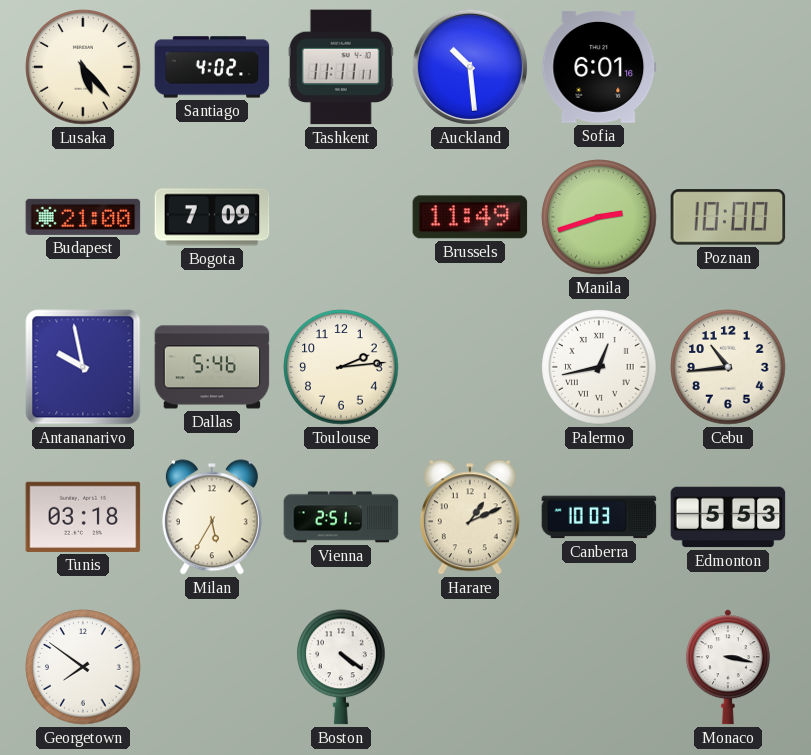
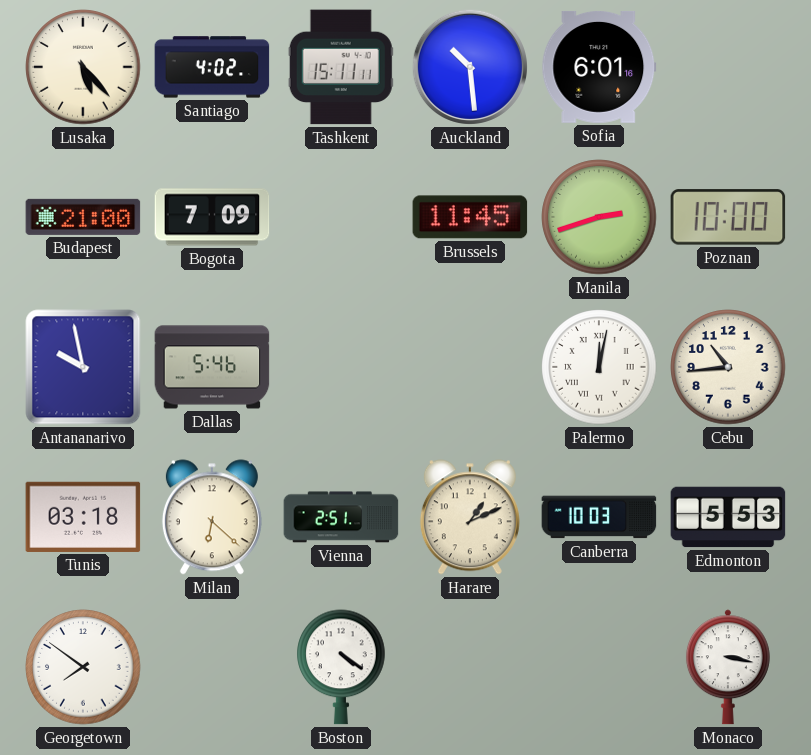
Tashkent: 11:11 -> 15:11 (341, 67)
Brussels: 11:49 -> 11:45 (470, 217)
Toulouse: 2:14 -> none (341, 367)
Palermo: 12:43 -> 12:02 (599, 367)
Milan: 5:35 -> 6:22 (212, 517)
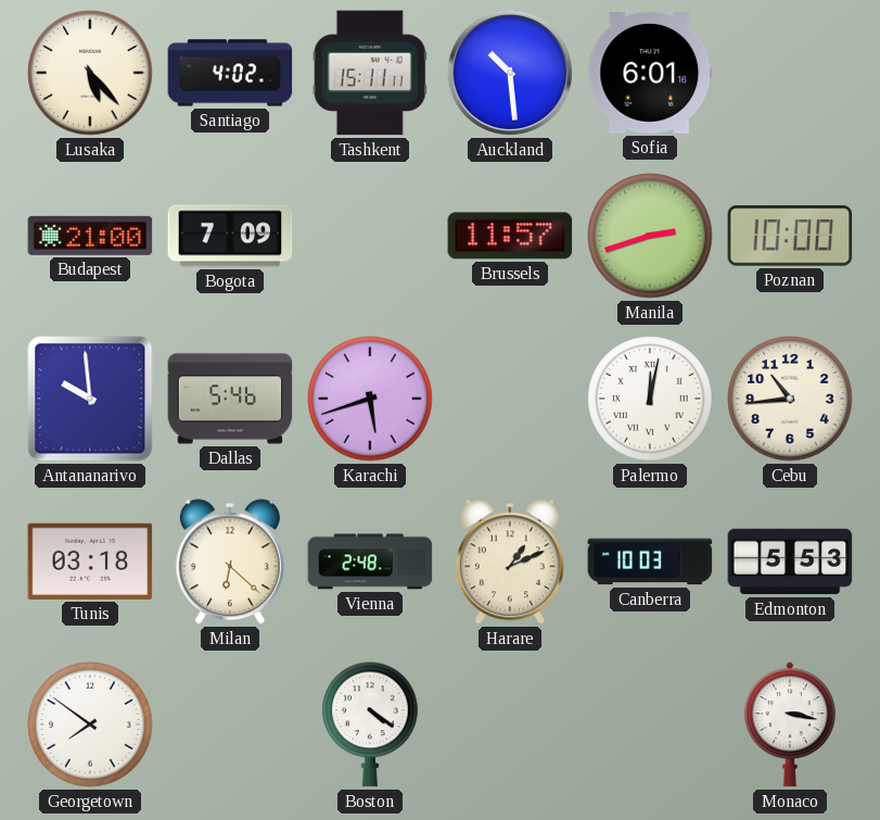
Brussels: 11:45 -> 11:57 (510, 236)
Antananarivo: 9:58 -> 9:59 (90, 399)
Karachi: none -> 5:42 (370, 399)
Vienna: 2:51 -> 2:48 (370, 562)
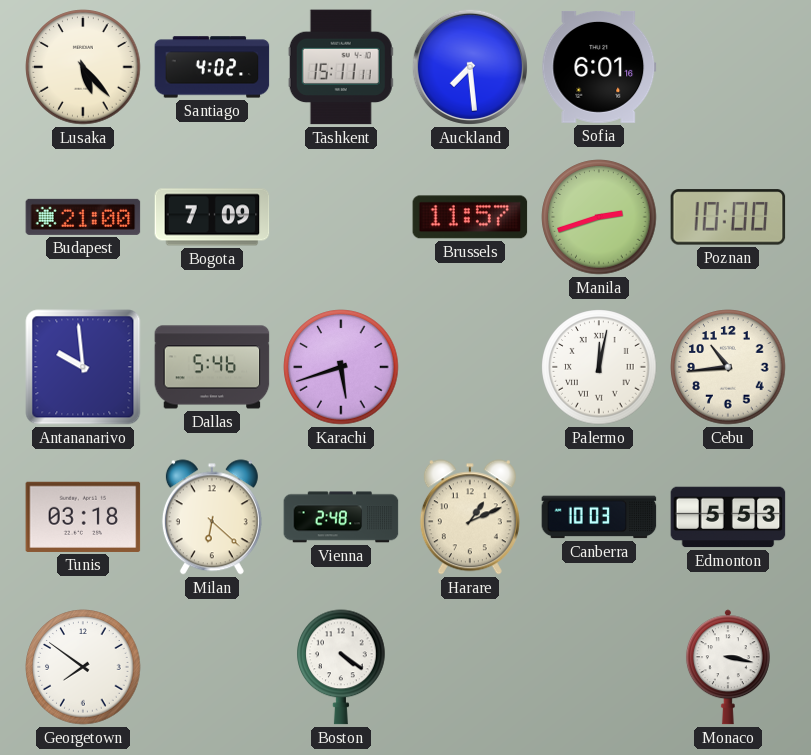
Auckland: 10:29 -> 7:29 (470, 67)
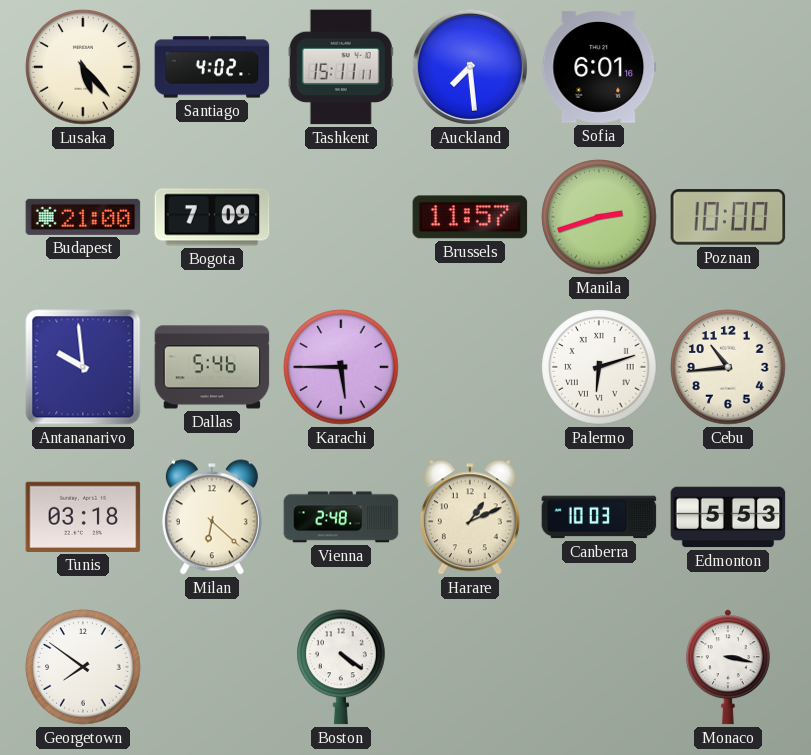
Karachi: 5:42 -> 5:45 (341, 367)
Palermo: 12:02 -> 6:12 (599, 367)
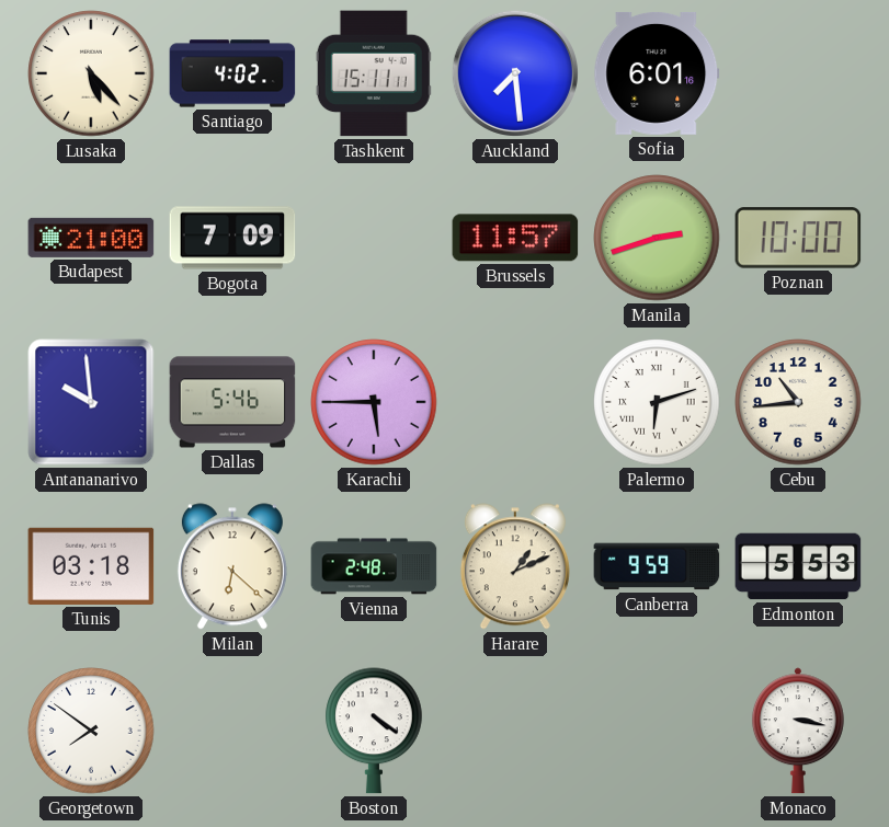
Canberra: 10:03 -> 9:59 (657, 566)
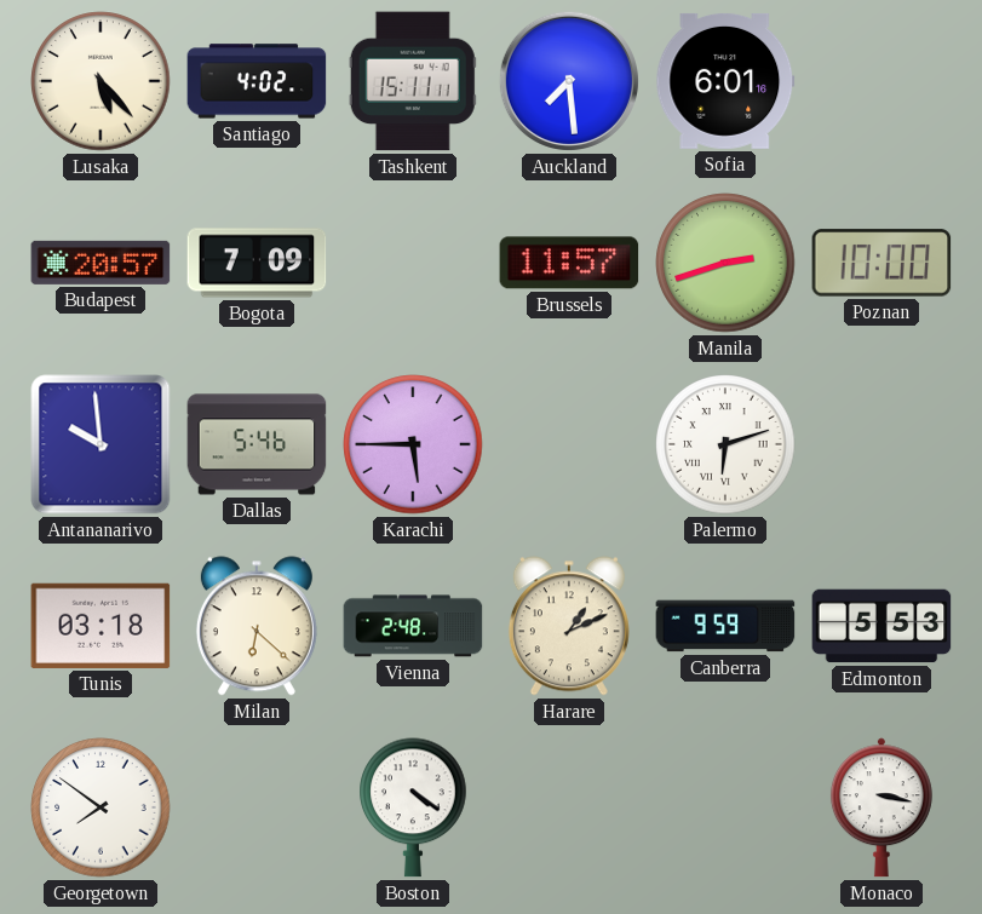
Budapest: 21:00 -> 20:57 (101, 263)
Cebu: 10:44 -> none (798, 402)
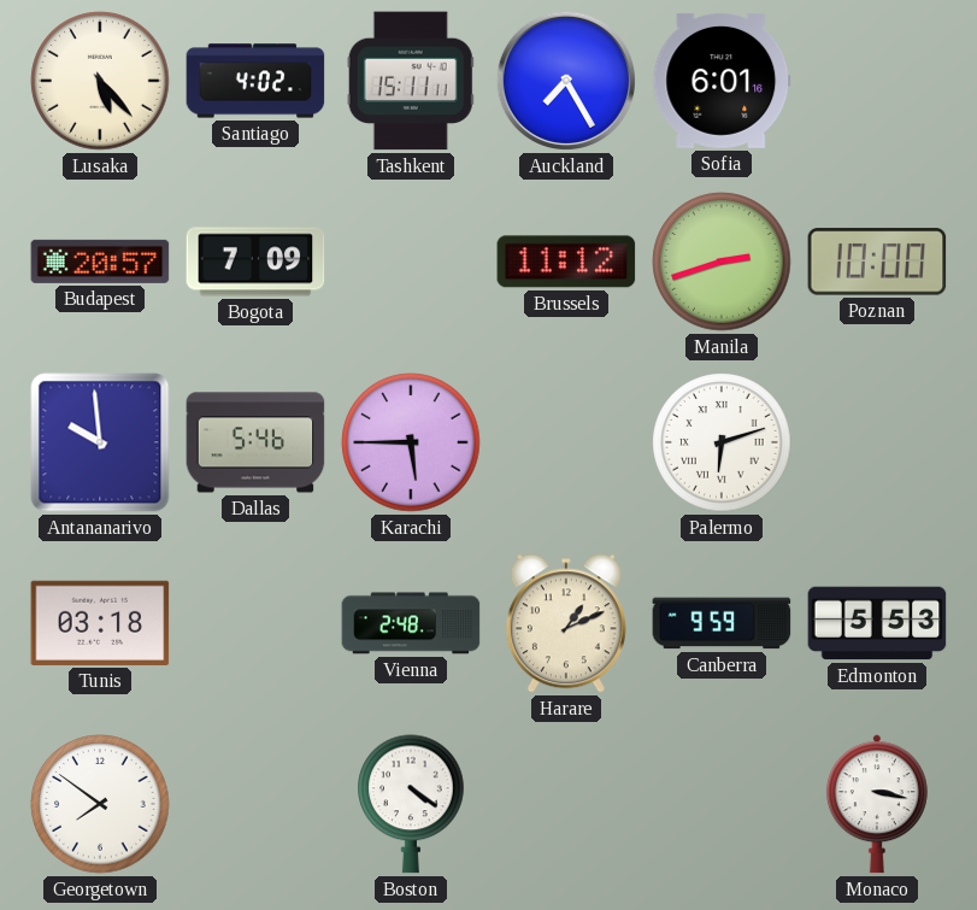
Auckland: 7:29 -> 7:25 (566, 81)
Brussels: 11:57 -> 11:12 (566, 262)
Milan: 6:22 -> none (257, 626)
